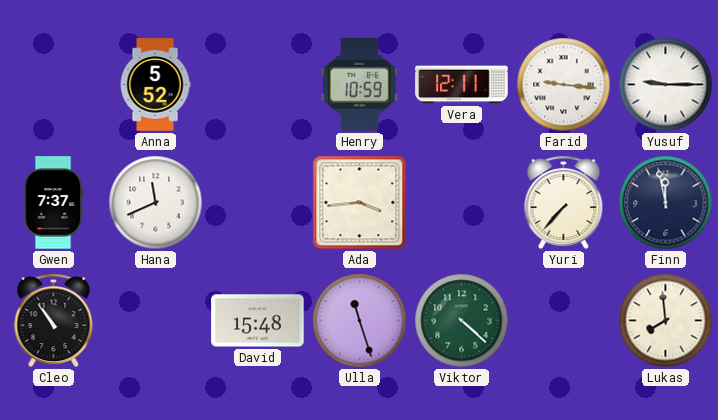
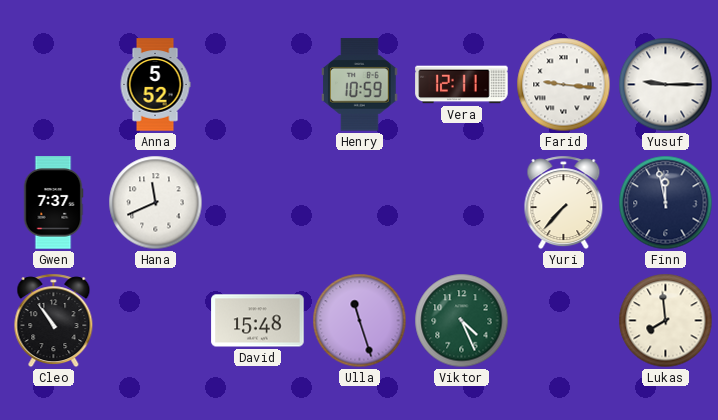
Ada: 3:44 -> none (360, 203)
Viktor: 4:22 -> 4:26 (462, 321)
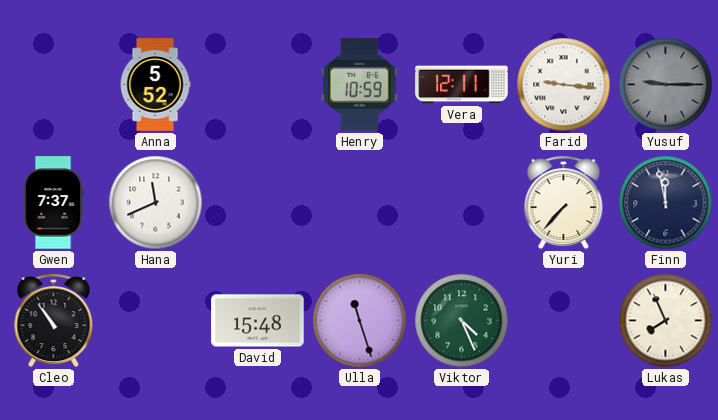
Yusuf dial: white -> grey (666, 85)
Lukas: 7:59 -> 7:56 (666, 321)
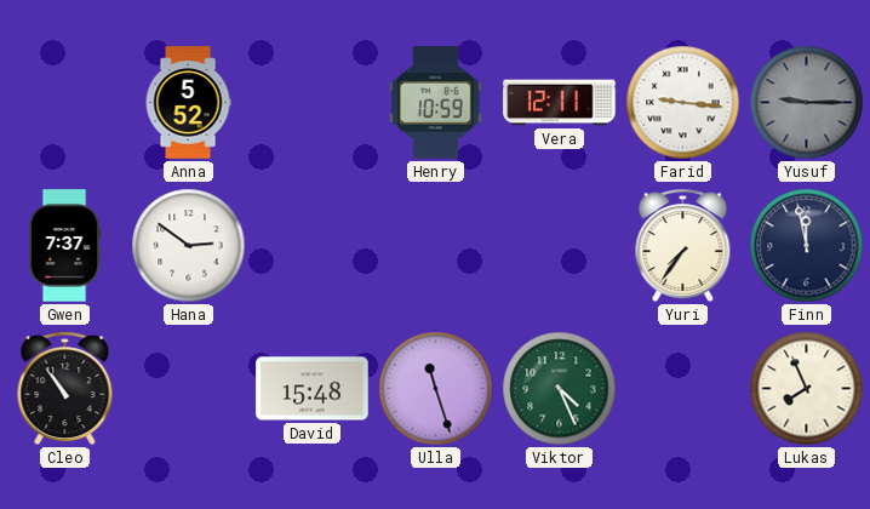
Hana: 11:41 -> 2:51 (189, 246)
Yuri: 7:37 -> 7:36 (683, 246)
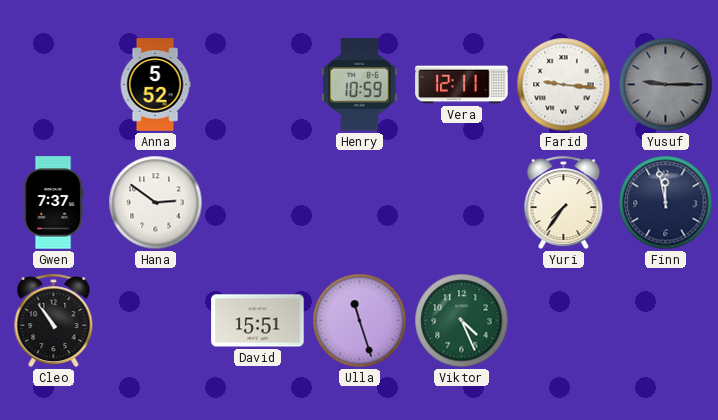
David: 15:48 -> 15:51 (258, 321)
Lukas: 7:56 -> none (807, 389)
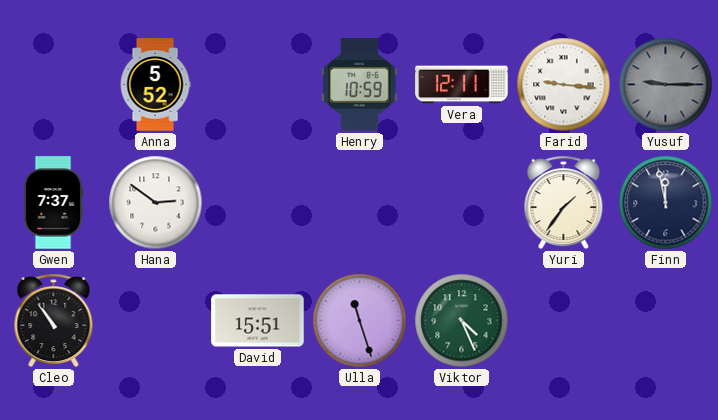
Yuri: 7:36 -> 1:36 (564, 203)
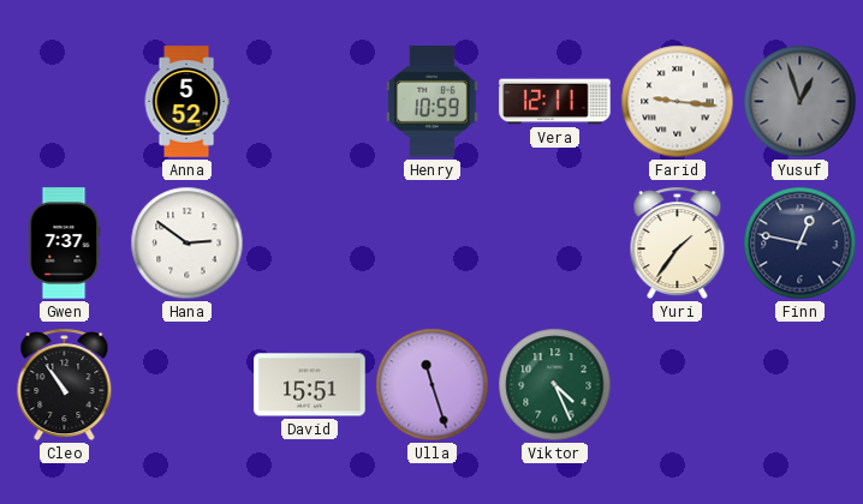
Yusuf: 9:15 -> 12:57 (800, 102)
Finn: 11:58 -> 12:47 (800, 244)
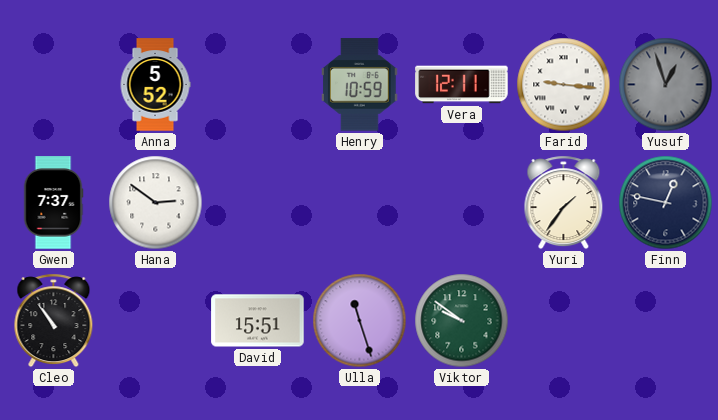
Viktor: 4:26 -> 9:51 (462, 321)
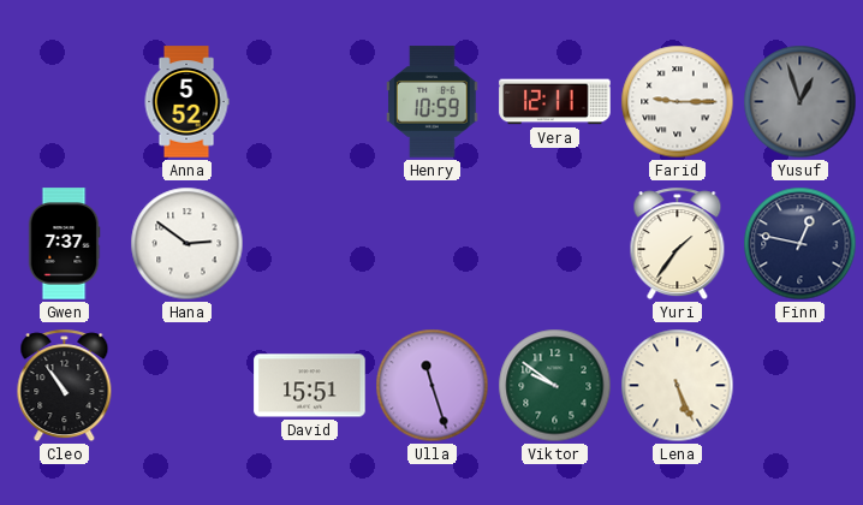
Farid: 9:16 -> 9:15 (678, 102)
Lena: none -> 5:26 (678, 386)
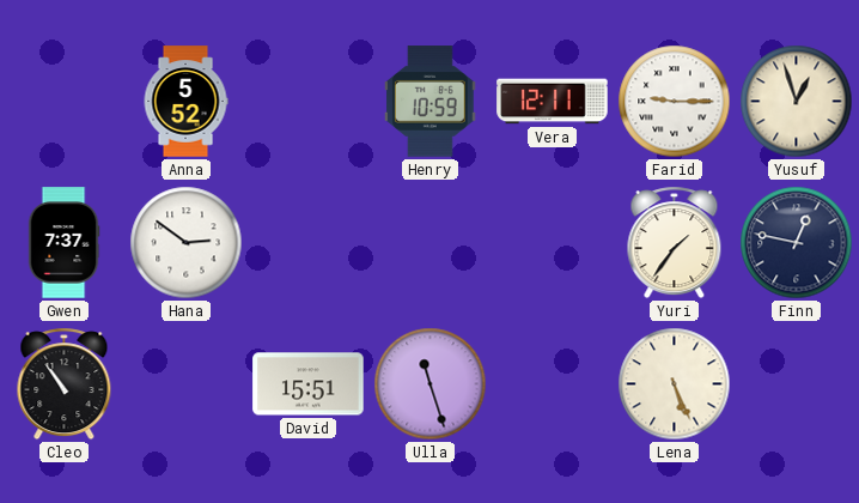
Yusuf dial: grey -> cream (797, 102)
Viktor: 9:51 -> none (555, 386)
